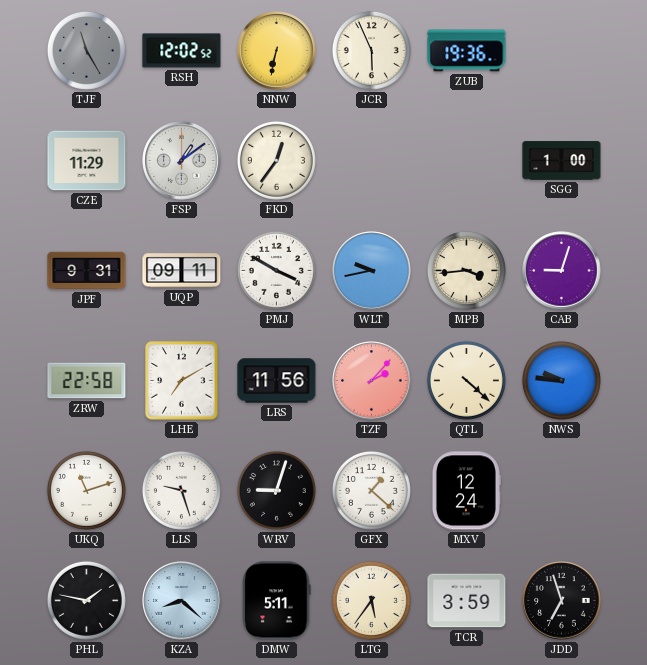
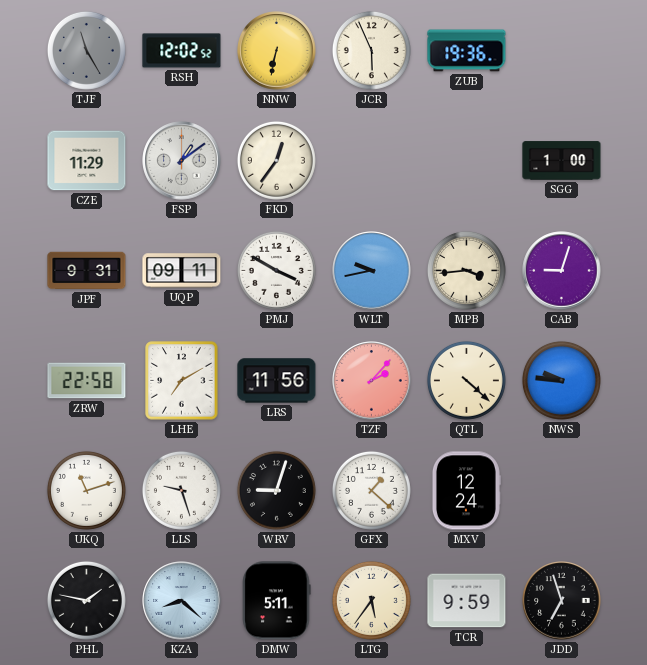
TCR: 3:59 -> 9:59 (467, 601)
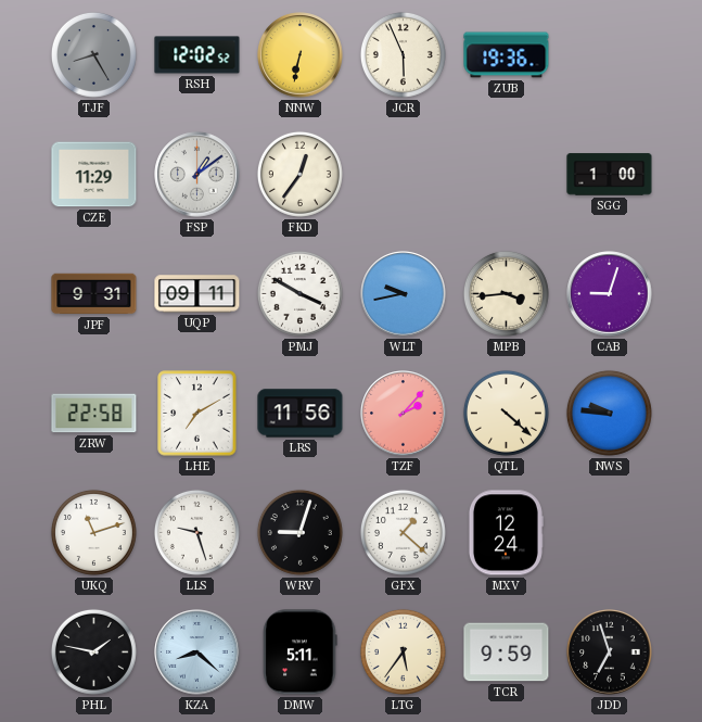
TJF: 11:25 -> 8:25 (93, 54)
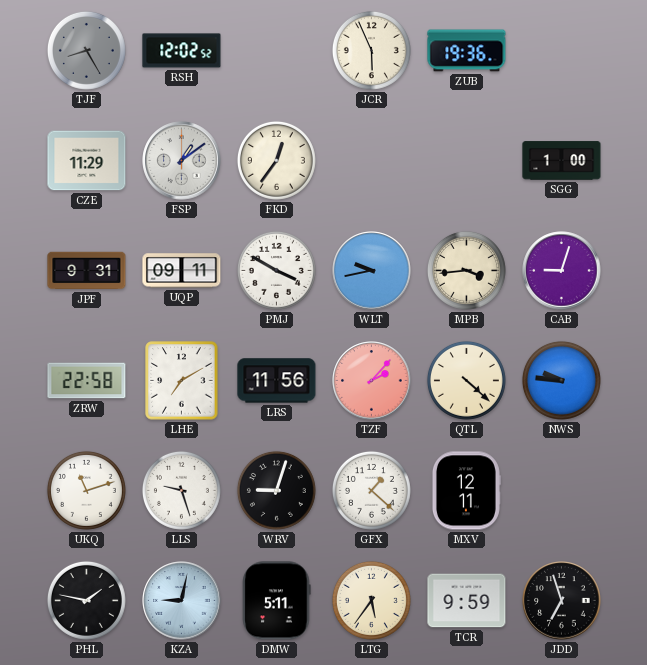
NNW: 6:32 -> none (301, 55)
MXV: 12:24 -> 12:11 (466, 491)
KZA: 8:22 -> 9:02 (182, 601)
